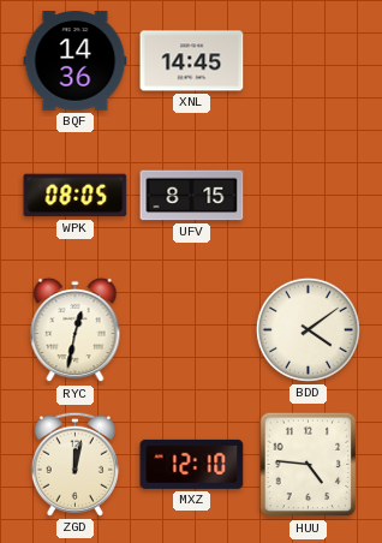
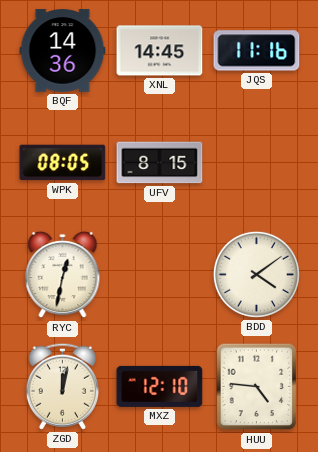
JQS: none -> 11:16 (257, 51)
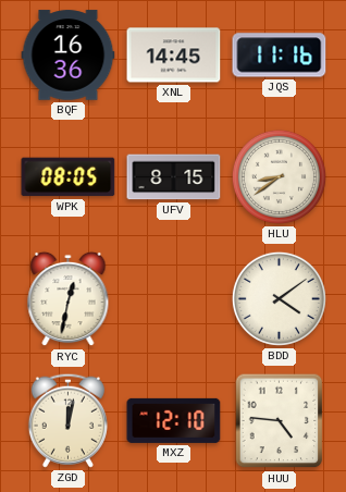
BQF: 14:36 -> 16:36 (69, 56)
HLU: none -> 8:39 (279, 176)
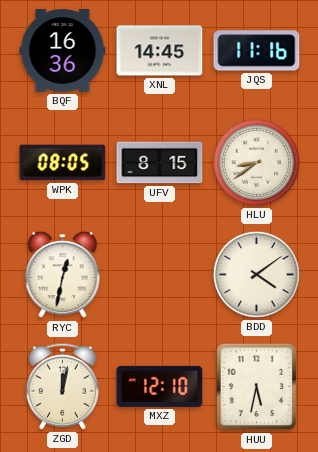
HUU: 4:46 -> 5:32 (257, 387)
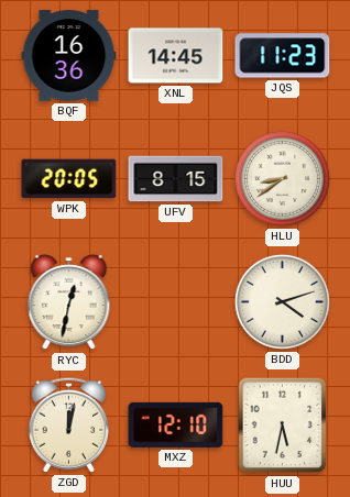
JQS: 11:16 -> 11:23 (283, 56)
WPK: 08:05 -> 20:05 (69, 179)
BDD: 4:09 -> 4:12 (282, 301)
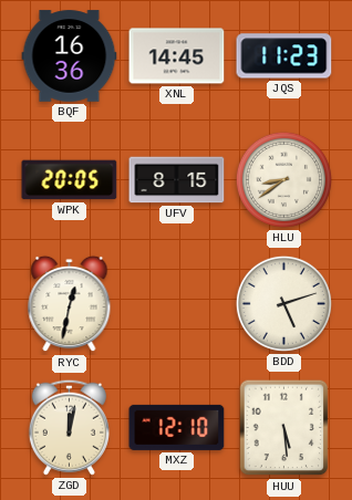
BDD: 4:12 -> 5:12 (283, 303)
HUU: 5:32 -> 5:29 (284, 428)
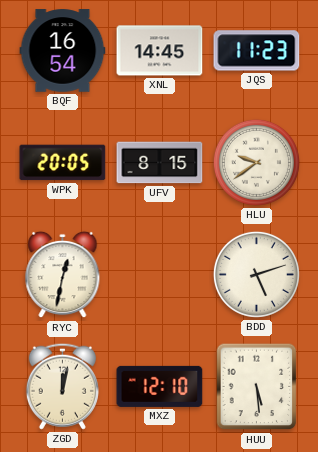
BQF: 16:36 -> 16:54 (63, 51)
HLU: 8:39 -> 9:39 (256, 162)
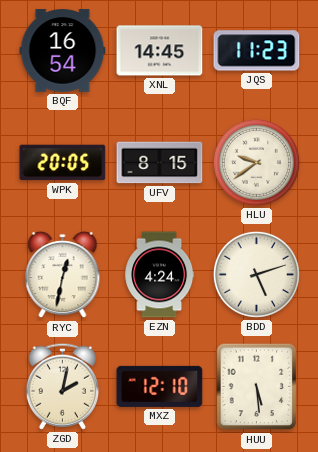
EZN: none -> 4:24 (160, 275)
ZGD: 12:02 -> 2:02 (62, 386)
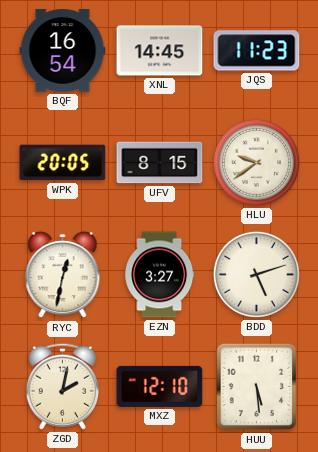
EZN: 4:24 -> 3:27 (160, 275)
